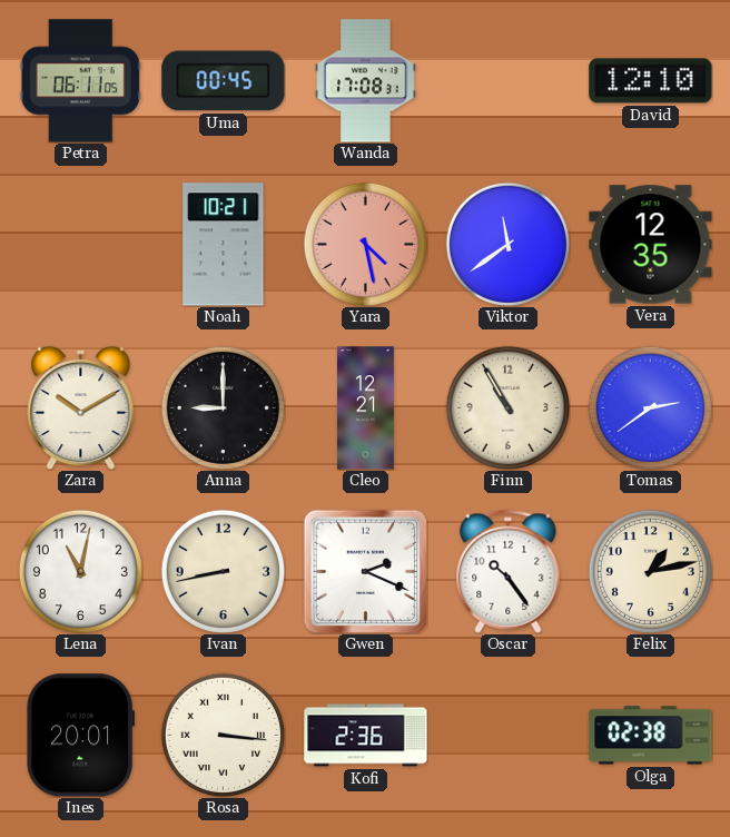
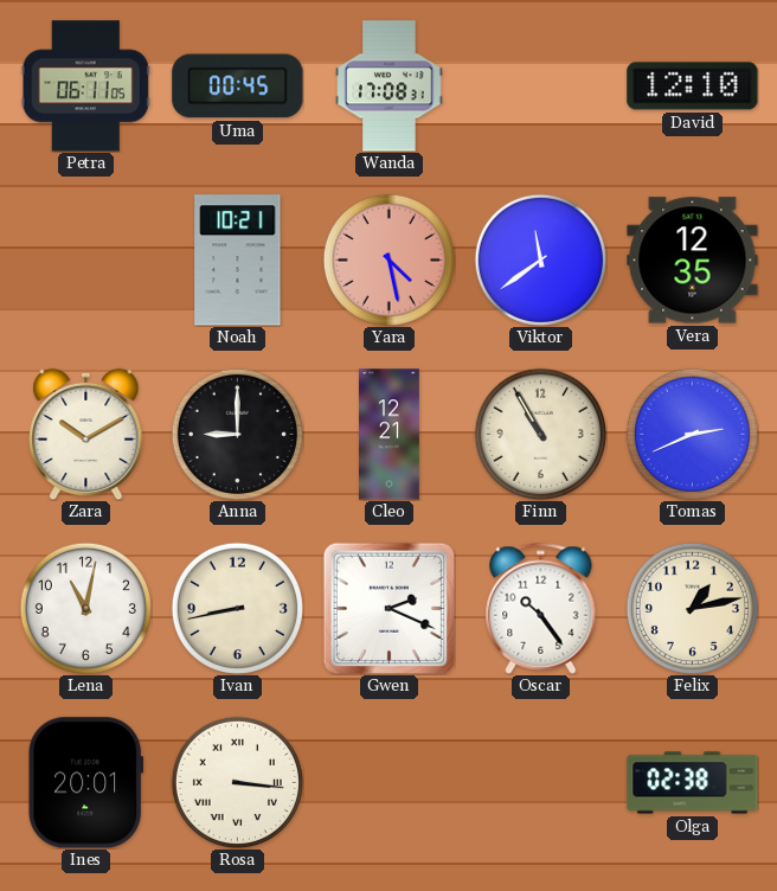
Tomas: 2:39 -> 2:41 (692, 434)
Kofi: 2:36 -> none (366, 736)
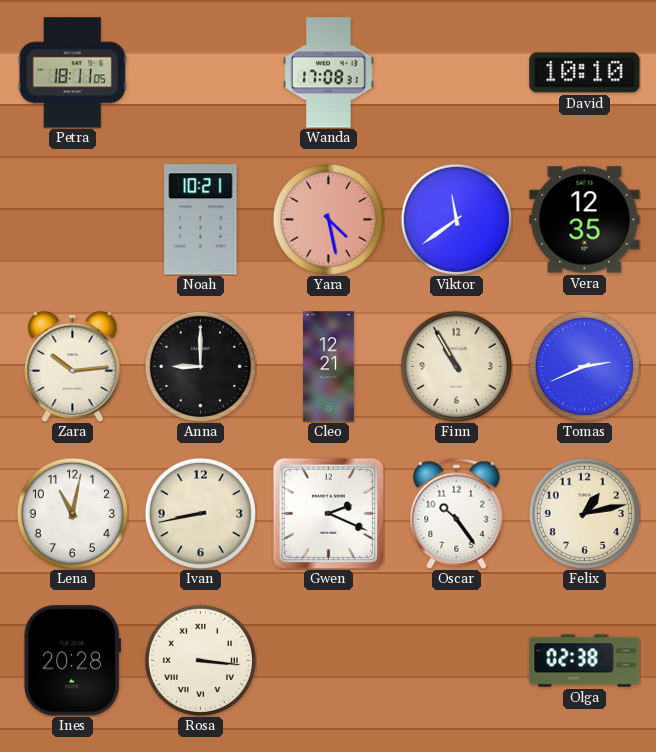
Petra: 06:11 -> 18:11 (72, 73)
Uma: 00:45 -> none (238, 86)
David: 12:10 -> 10:10 (585, 73)
Zara: 10:10 -> 10:14 (73, 366)
Ines: 20:01 -> 20:28 (73, 661)
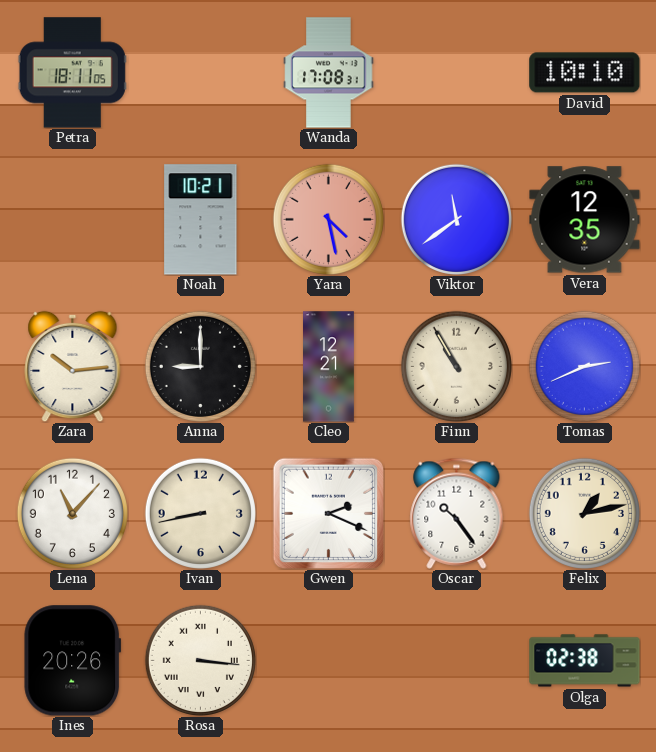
Lena: 11:02 -> 11:07 (72, 513)
Ines: 20:28 -> 20:26 (73, 661)
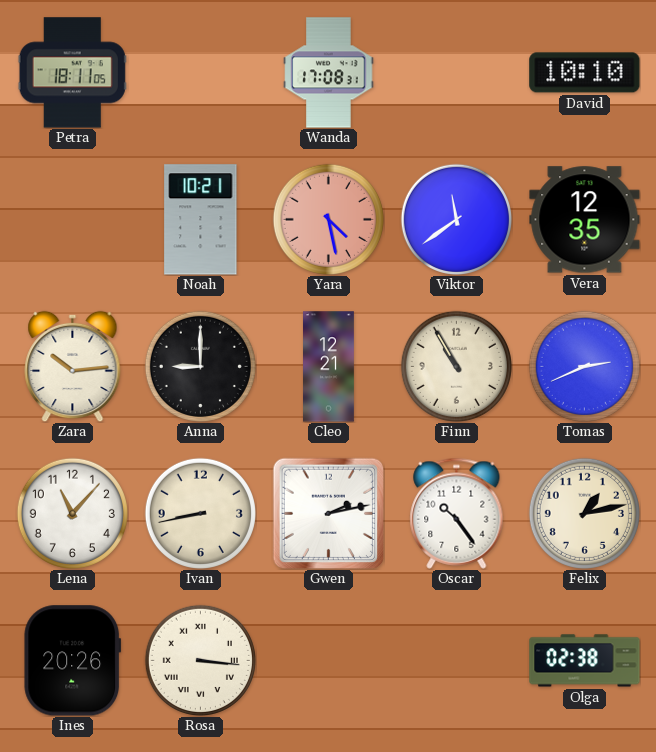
Gwen: 2:19 -> 2:13 (328, 513)
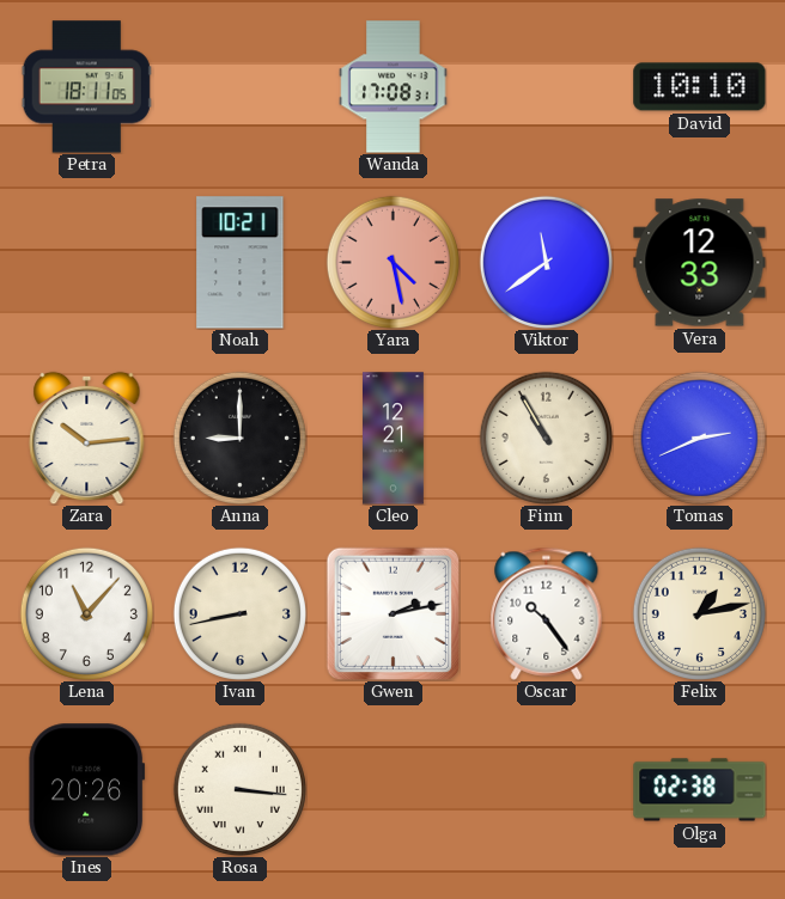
Vera: 12:35 -> 12:33 (700, 263)
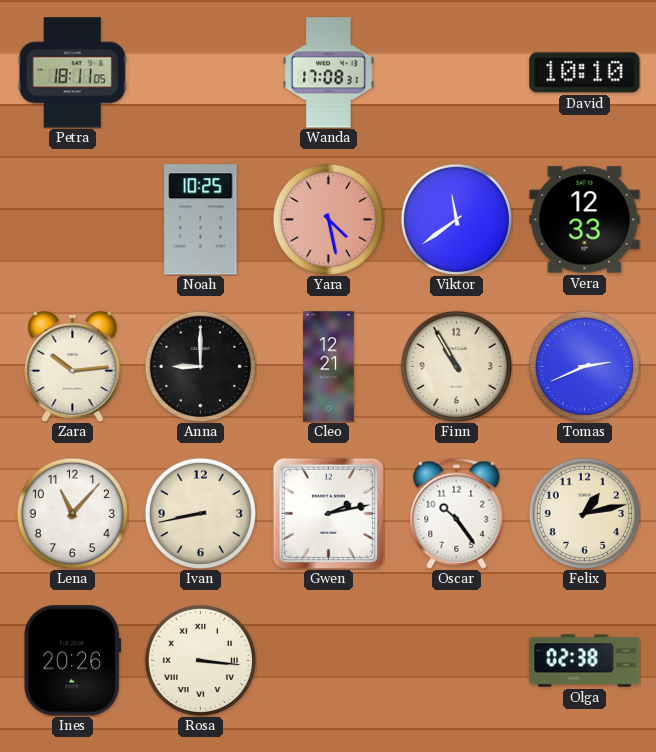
Noah: 10:21 -> 10:25 (201, 220)
